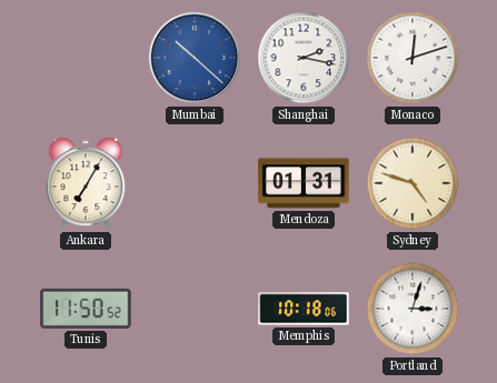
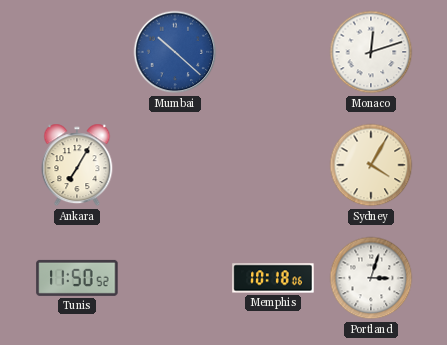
Shanghai: 2:17 -> none (304, 58)
Mendoza: 01:31 -> none (304, 183)
Sydney: 4:48 -> 4:05 (371, 165)
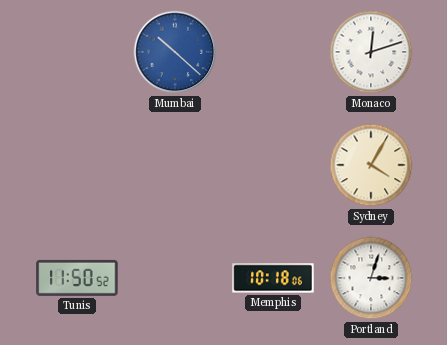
Ankara: 7:05 -> none (77, 165)
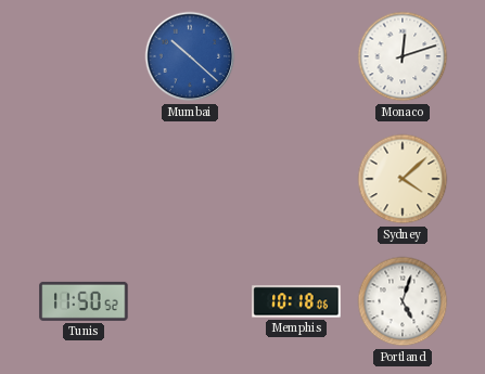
Sydney: 4:05 -> 4:08 (403, 179)
Portland: 3:03 -> 5:03 (403, 301)
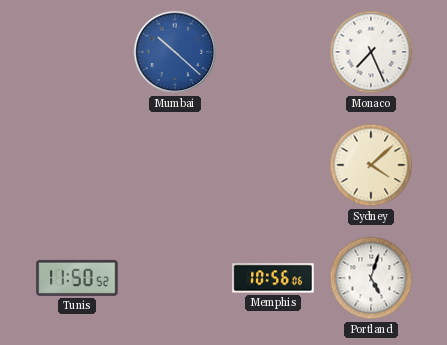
Monaco: 12:12 -> 7:26 (371, 52)
Memphis: 10:18 -> 10:56 (273, 278)
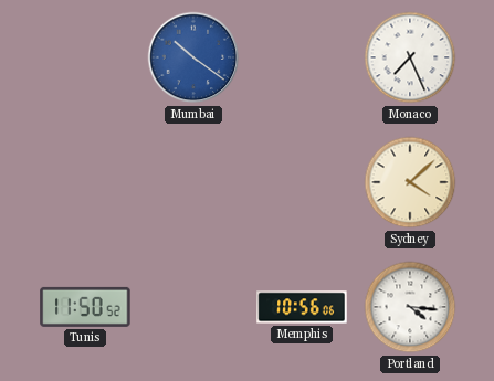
Mumbai: 10:22 -> 10:21 (193, 57)
Portland: 5:03 -> 4:16 (410, 307)
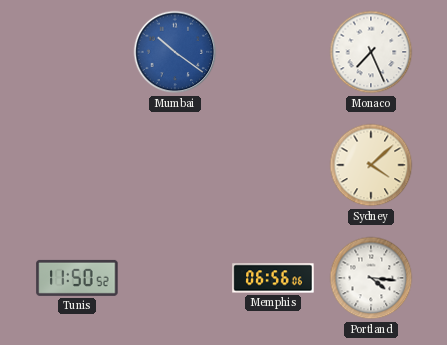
Memphis: 10:56 -> 06:56 (273, 278)
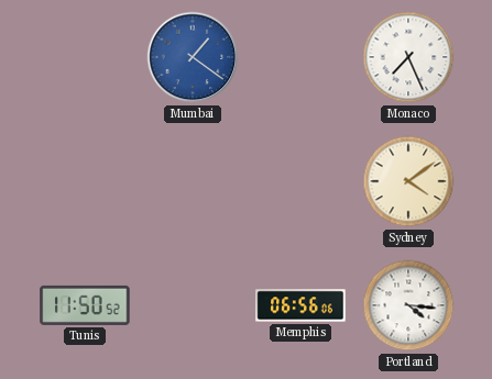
Mumbai: 10:21 -> 1:21 (193, 57)
Sydney: 4:08 -> 4:09 (408, 181)
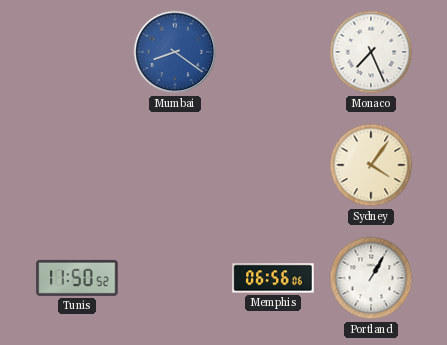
Mumbai: 1:21 -> 8:21 (175, 52)
Sydney: 4:09 -> 4:06 (371, 165)
Portland: 4:16 -> 1:05 (371, 278)
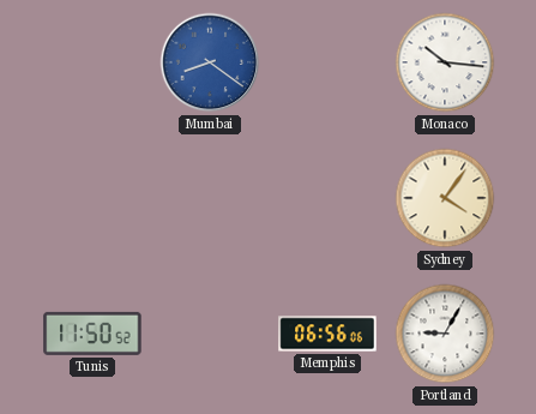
Monaco: 7:26 -> 10:16 (445, 62)
Portland: 1:05 -> 9:05 (445, 334)
